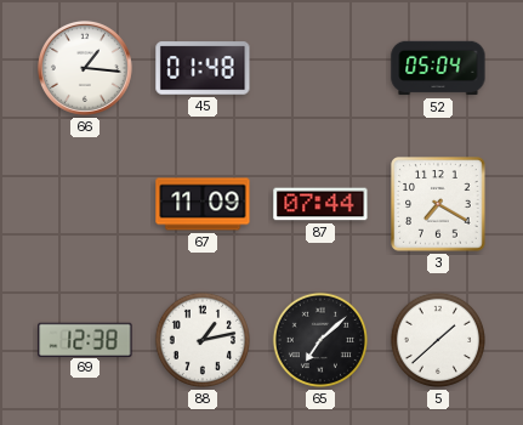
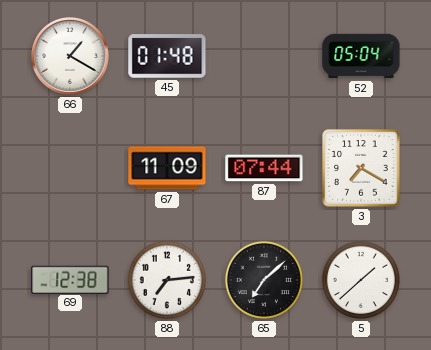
66: 1:16 -> 1:20 (70, 56)
88: 1:13 -> 7:14 (167, 280)
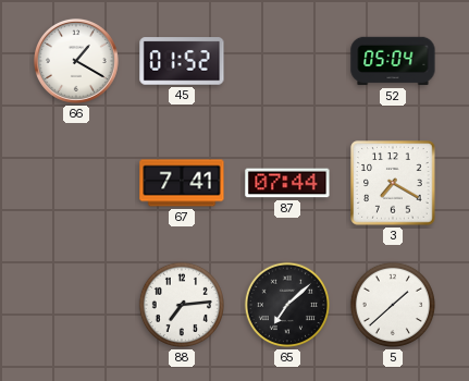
45: 01:48 -> 01:52 (182, 61)
67: 11:09 -> 7:41 (182, 183)
69: 12:38 -> none (70, 279)
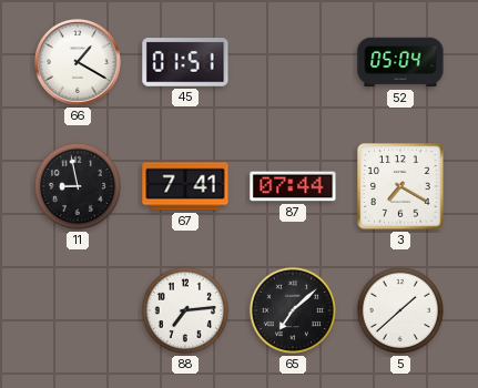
45: 01:52 -> 01:51 (185, 62)
11: none -> 8:58 (78, 186)
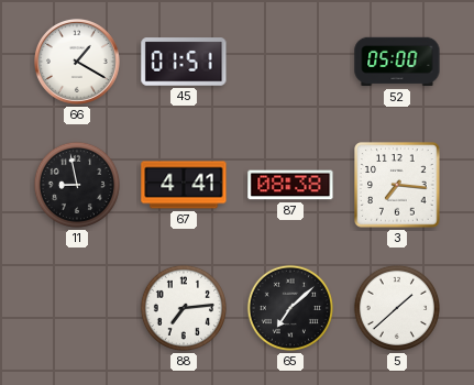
52: 05:04 -> 05:00 (397, 62)
67: 7:41 -> 4:41 (184, 185)
87: 07:44 -> 08:38 (290, 185)
3: 7:20 -> 7:16 (397, 185)
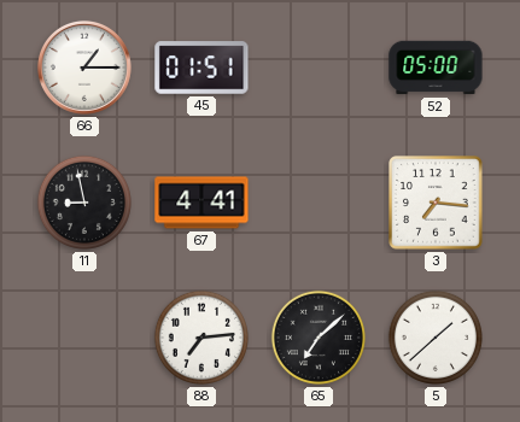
66: 1:20 -> 1:15 (84, 68)
87: 08:38 -> none (290, 185)
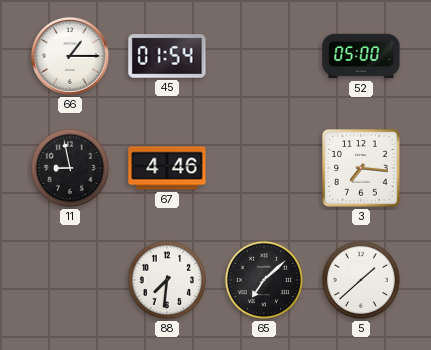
45: 01:51 -> 01:54 (167, 56)
67: 4:41 -> 4:46 (167, 168)
88: 7:14 -> 7:31 (167, 280)
